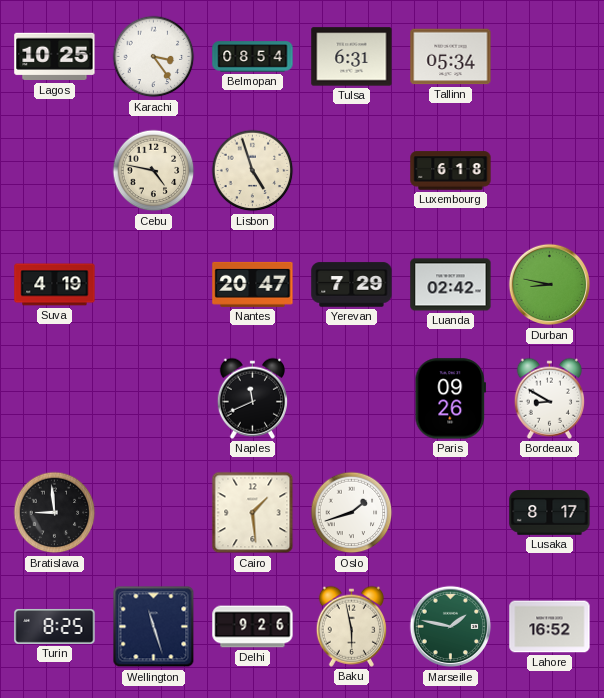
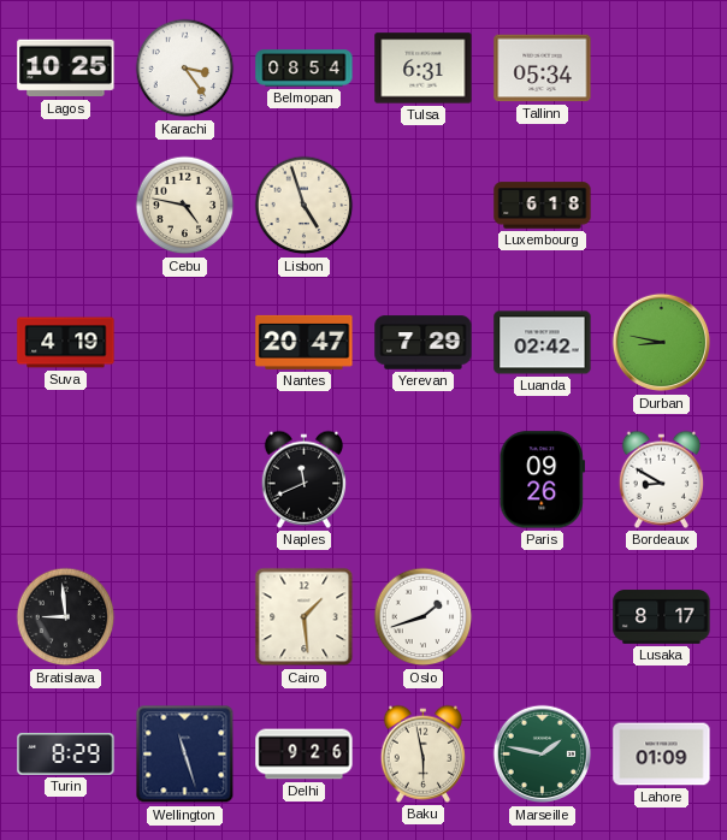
Turin: 8:25 -> 8:29 (66, 753)
Lahore: 16:52 -> 01:09 (662, 755)
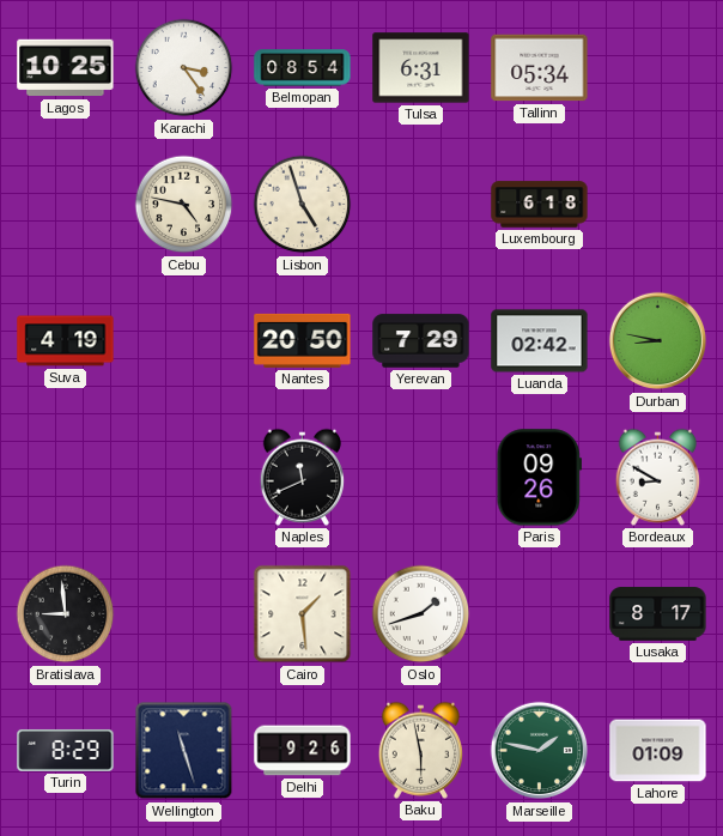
Nantes: 20:47 -> 20:50 (303, 340)
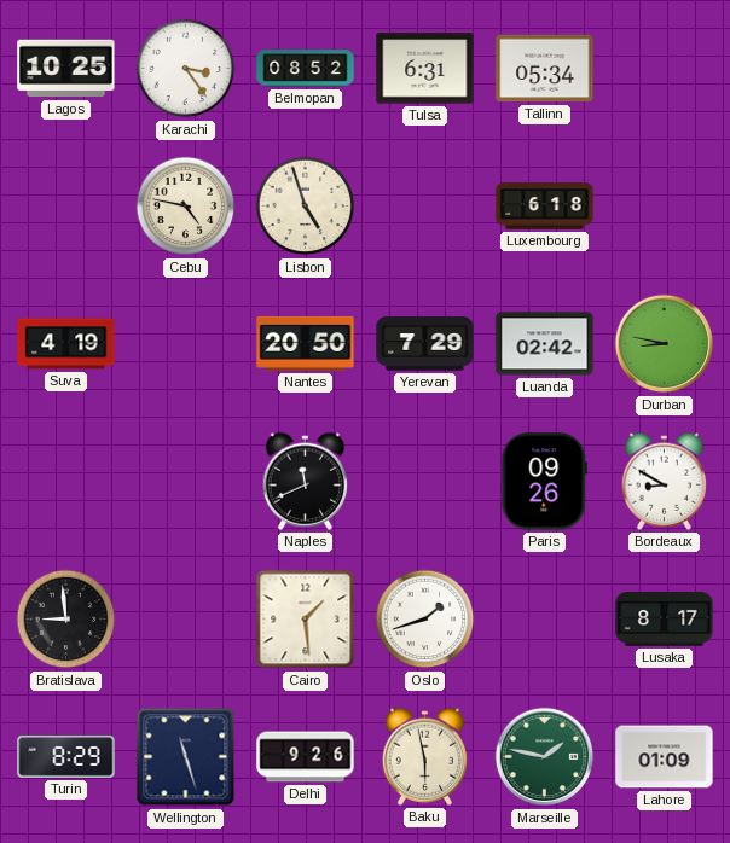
Belmopan: 08:54 -> 08:52 (306, 69)
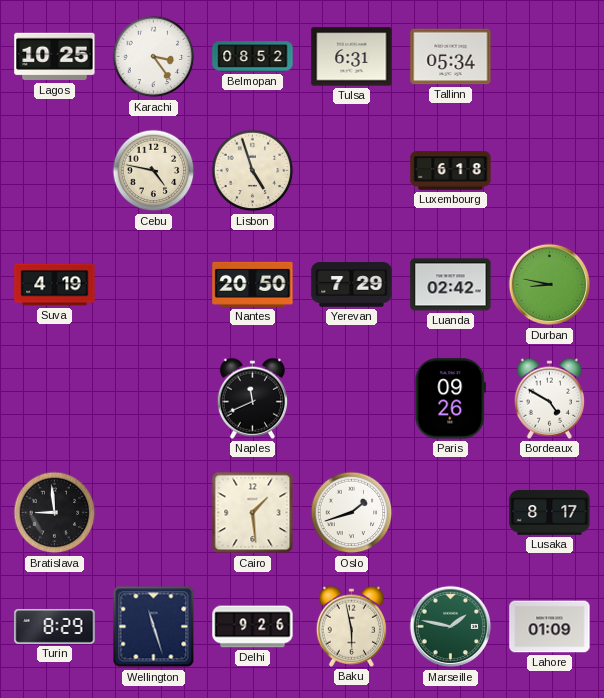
Bordeaux: 8:50 -> 4:50 (549, 398)
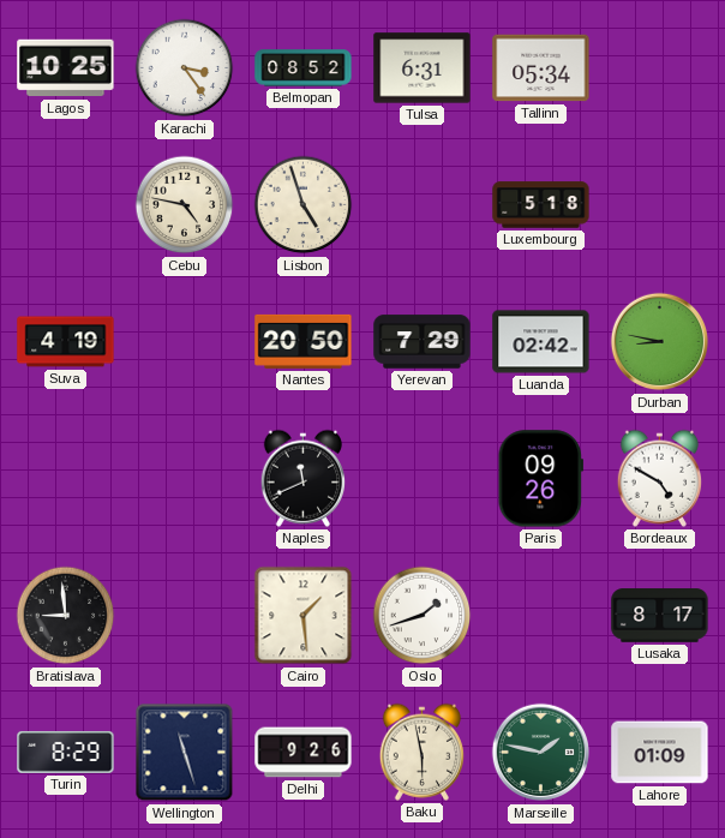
Luxembourg: 6:18 -> 5:18 (541, 205)
